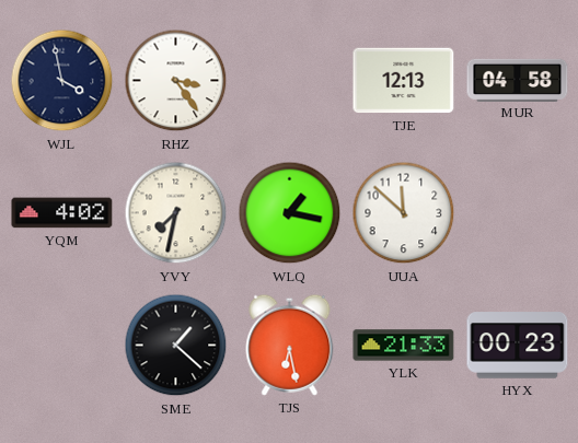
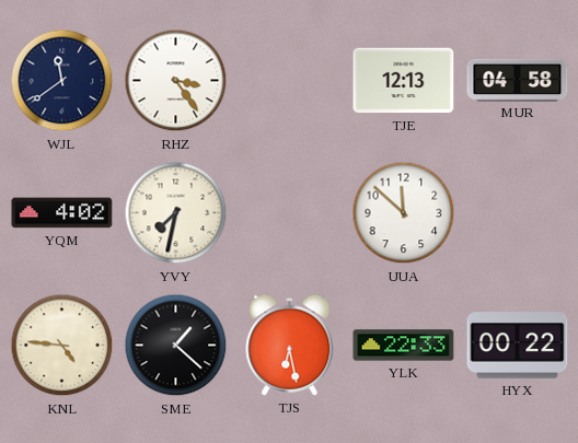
WJL: 3:58 -> 11:39 (62, 81)
WLQ: 1:17 -> none (290, 213)
KNL: none -> 4:46 (62, 346)
YLK: 21:33 -> 22:33 (404, 346)
HYX: 00:23 -> 00:22 (518, 346)
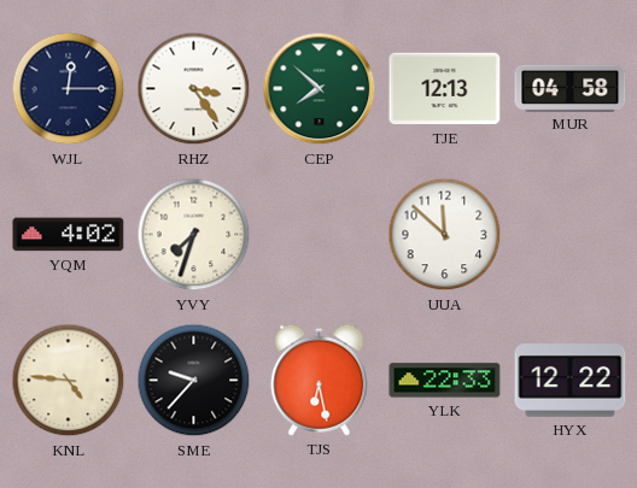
WJL: 11:39 -> 12:15 (69, 89)
CEP: none -> 7:52 (320, 89)
YVY: 7:32 -> 7:33 (194, 235)
SME: 1:22 -> 9:37 (194, 381)
HYX: 00:22 -> 12:22 (571, 381)
